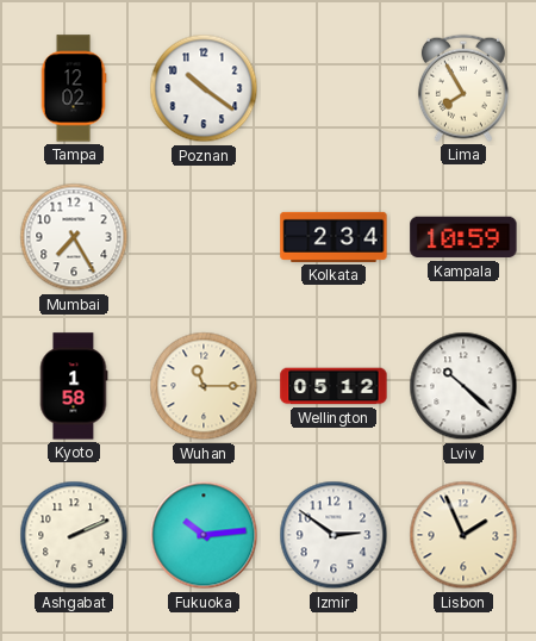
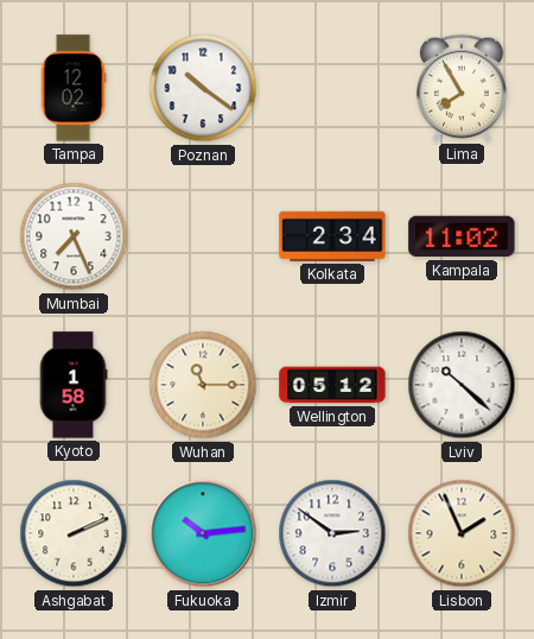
Mumbai: 7:25 -> 7:26 (74, 236)
Kampala: 10:59 -> 11:02 (462, 236)
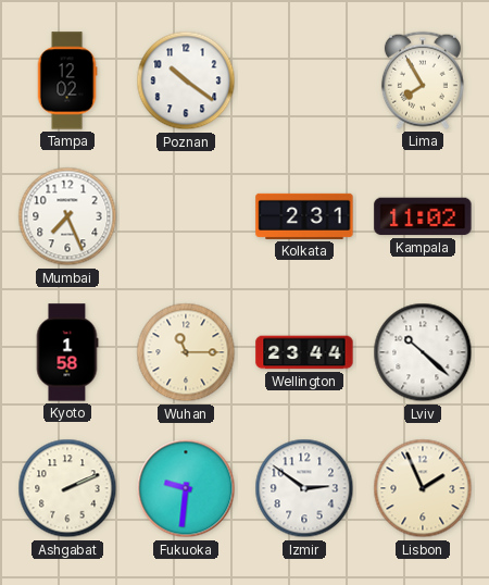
Kolkata: 2:34 -> 2:31 (304, 216)
Wellington: 05:12 -> 23:44 (304, 352)
Fukuoka: 10:14 -> 9:31 (186, 488)
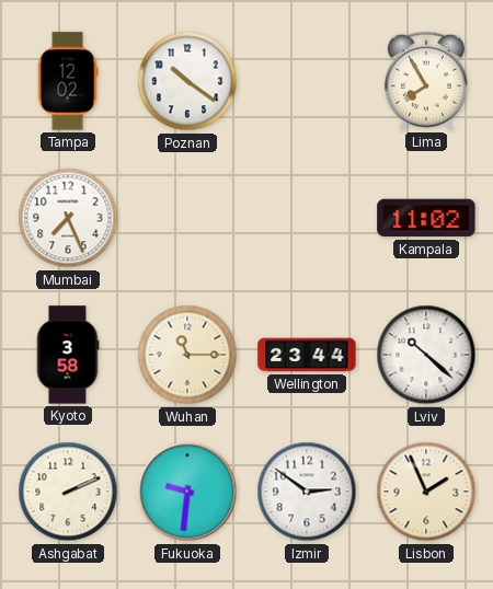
Kolkata: 2:31 -> none (304, 216)
Kyoto: 1:58 -> 3:58 (68, 355)
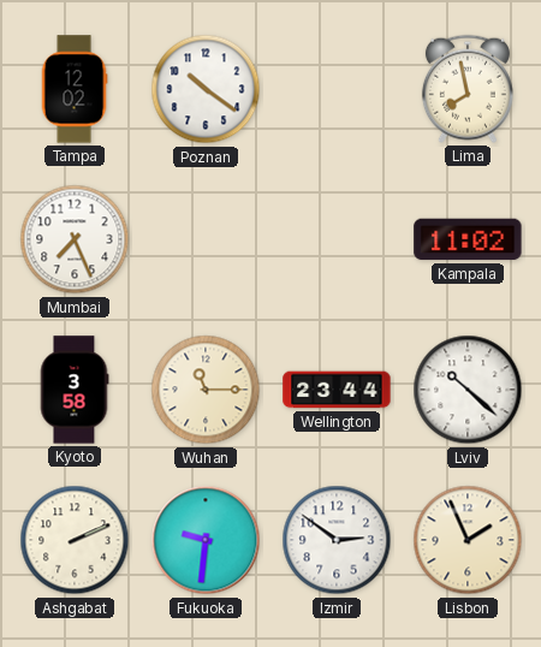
Lima: 7:55 -> 7:58 (468, 89)
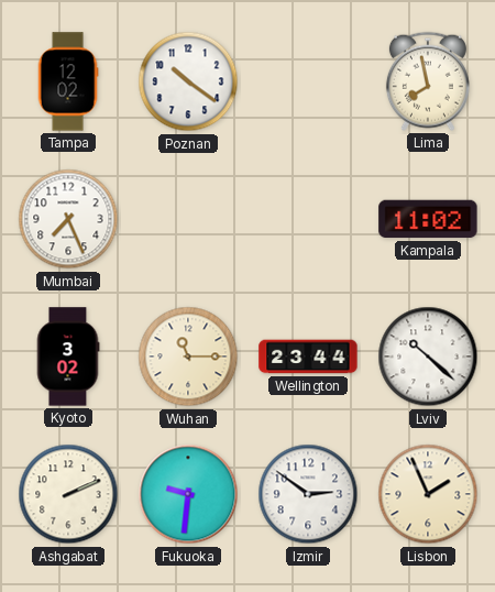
Kyoto: 3:58 -> 3:02 (68, 357)
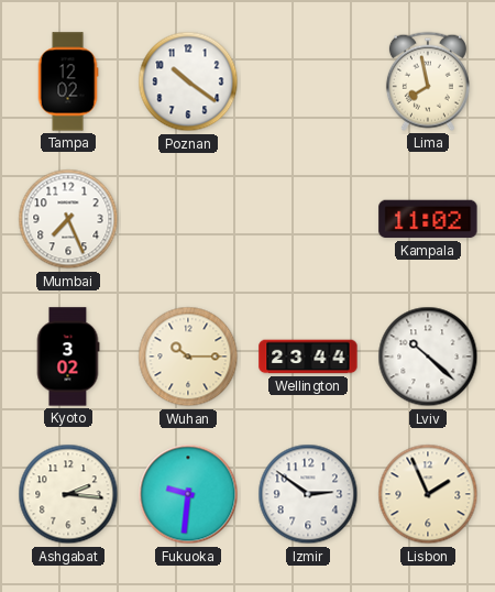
Wuhan: 11:15 -> 10:15 (188, 357)
Ashgabat: 2:11 -> 2:16 (68, 494)
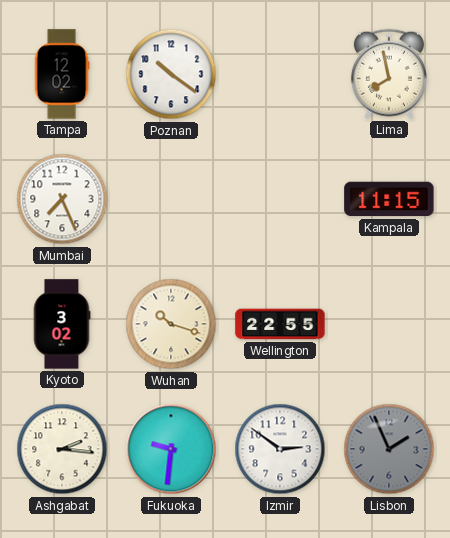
Kampala: 11:02 -> 11:15 (389, 199)
Wuhan: 10:15 -> 10:18 (171, 324)
Wellington: 23:44 -> 22:55 (280, 324)
Lviv: 10:22 -> none (428, 357)
Lisbon dial: cream -> grey (389, 449)
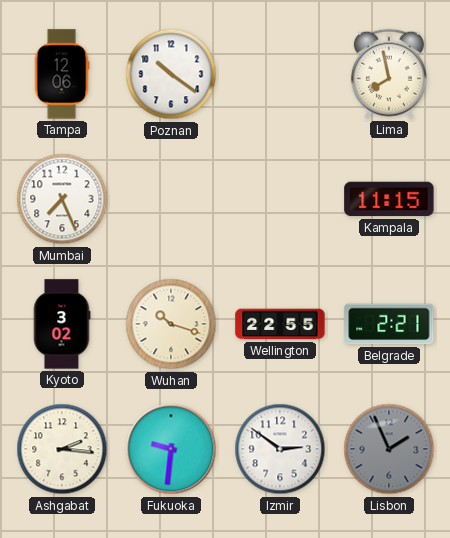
Tampa: 12:02 -> 12:06 (62, 74)
Belgrade: none -> 2:21 (389, 324)
